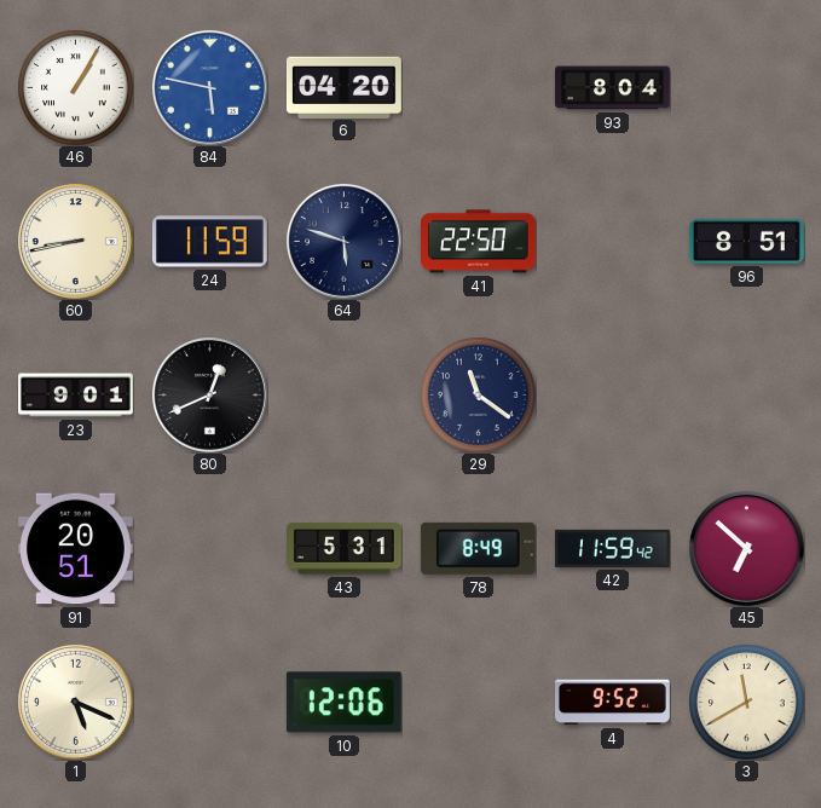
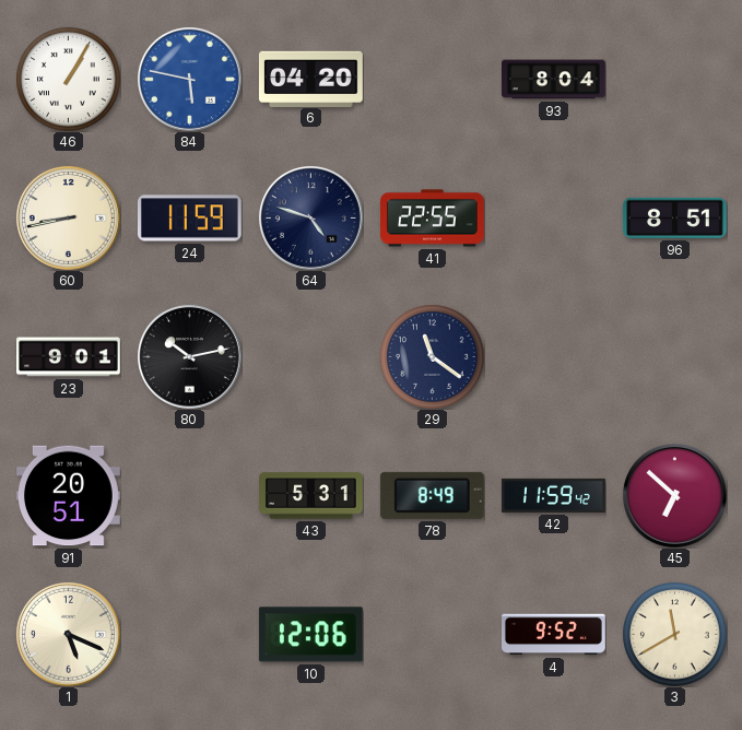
64: 5:48 -> 4:48 (310, 217)
41: 22:50 -> 22:55 (433, 219)
80: 12:41 -> 10:13 (189, 356)
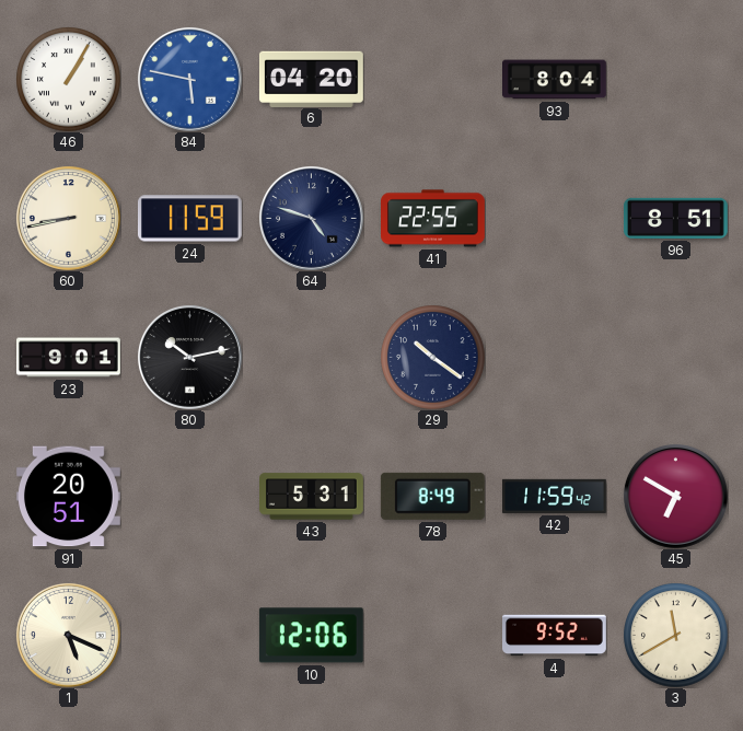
29: 11:21 -> 10:21 (432, 357)
45: 6:52 -> 6:50 (675, 496)
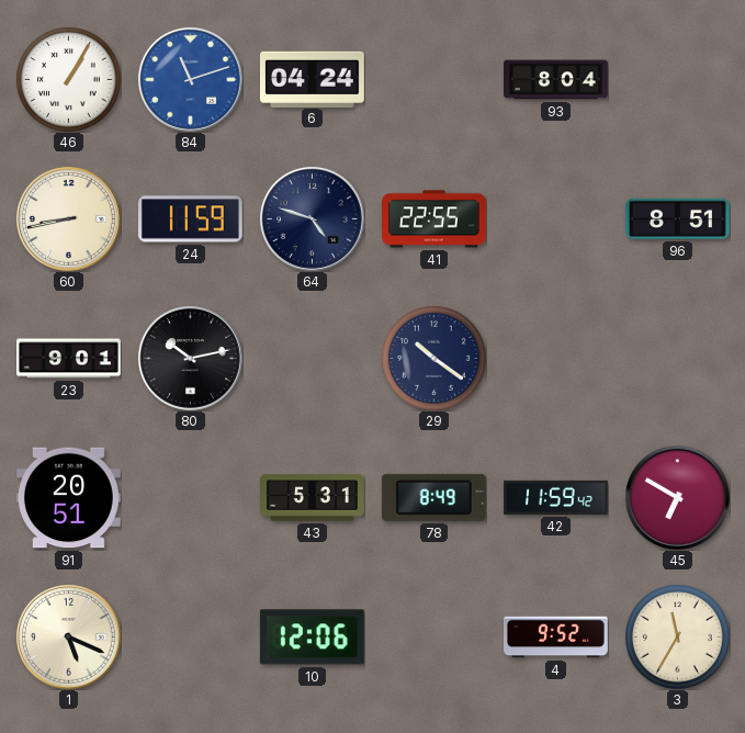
84: 5:47 -> 11:12 (190, 79)
6: 04:20 -> 04:24 (313, 79)
3: 11:40 -> 11:35 (677, 636)
